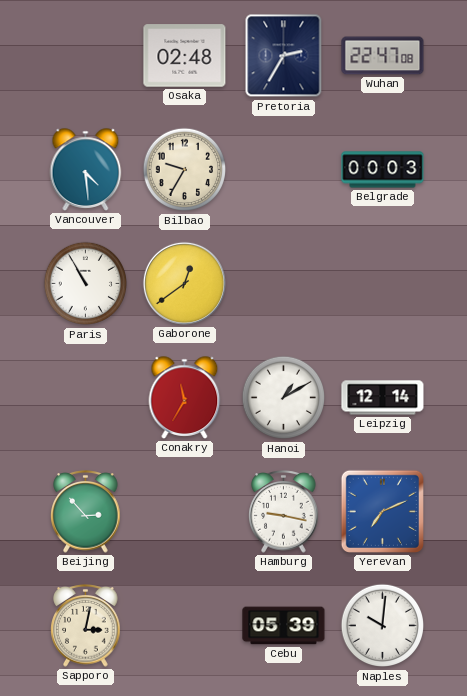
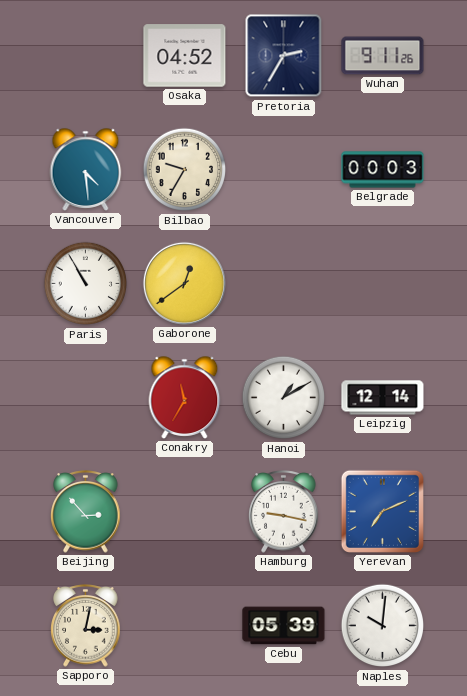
Osaka: 02:48 -> 04:52 (185, 56)
Wuhan: 22:47 -> 9:11 (383, 56)
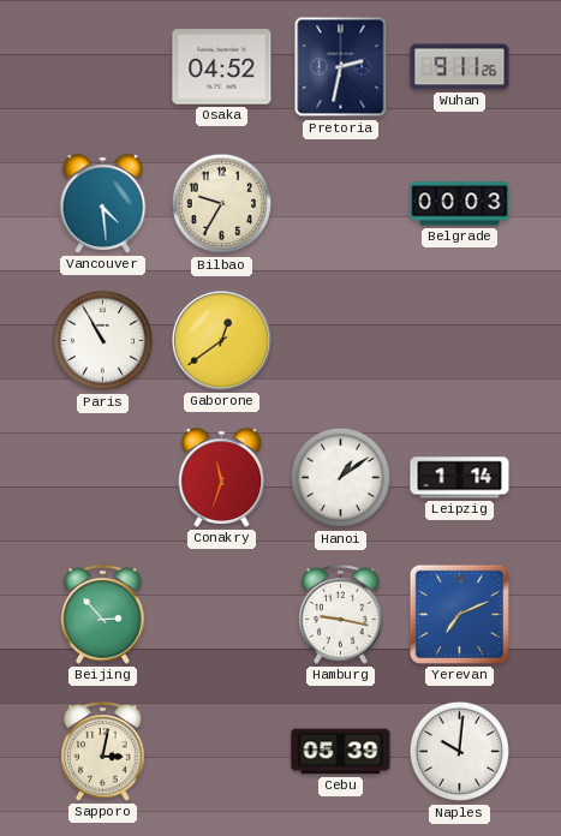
Pretoria: 2:35 -> 2:32 (341, 67)
Conakry: 11:35 -> 11:33 (222, 478)
Hanoi: 1:10 -> 1:09 (341, 478)
Leipzig: 12:14 -> 1:14 (460, 478)
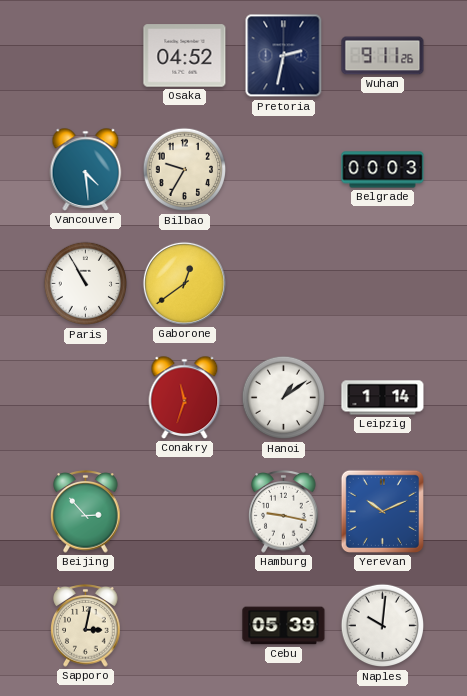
Yerevan: 7:11 -> 10:11 (382, 511)
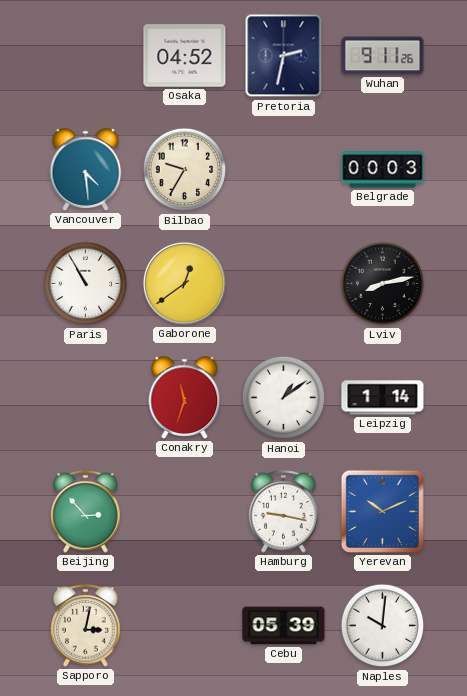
Lviv: none -> 8:13 (383, 284)
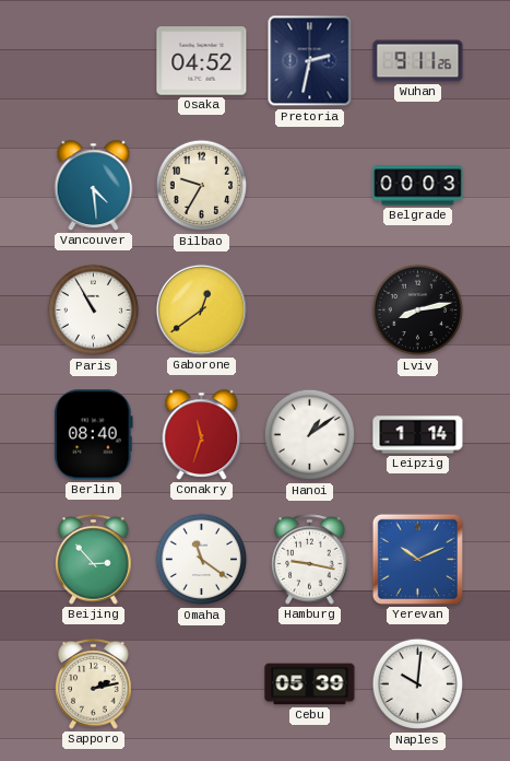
Berlin: none -> 08:40 (93, 435)
Omaha: none -> 11:21 (202, 560)
Sapporo: 3:02 -> 2:13 (94, 684)
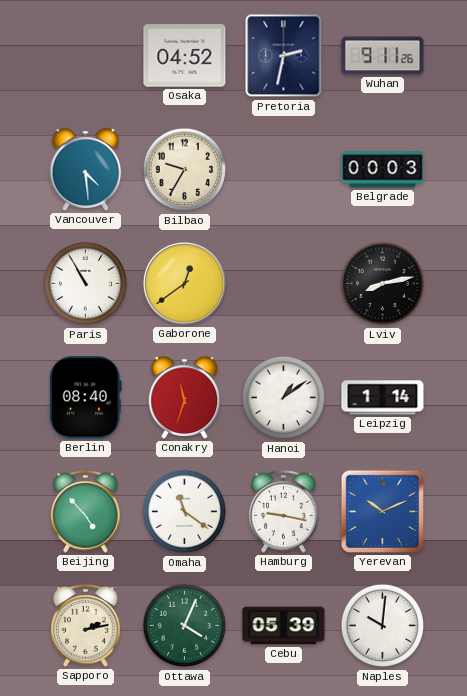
Beijing: 2:53 -> 4:53 (86, 512)
Ottawa: none -> 4:04 (185, 626)
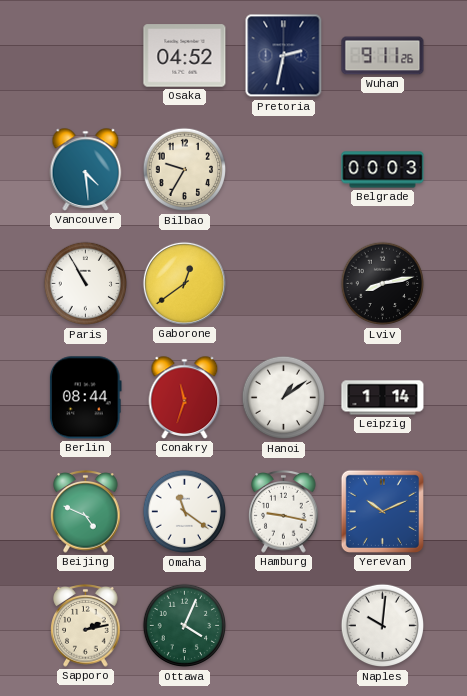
Berlin: 08:40 -> 08:44 (85, 398)
Beijing: 4:53 -> 4:49 (86, 512)
Cebu: 05:39 -> none (284, 626)
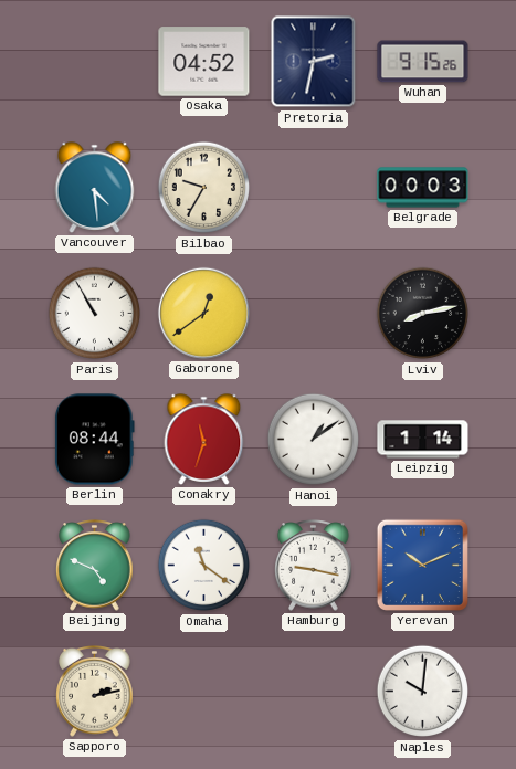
Wuhan: 9:11 -> 9:15 (423, 62)
Ottawa: 4:04 -> none (185, 626)
